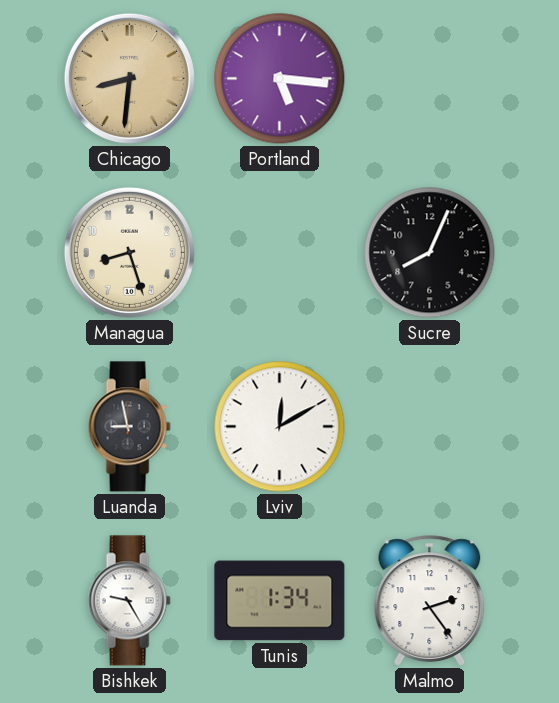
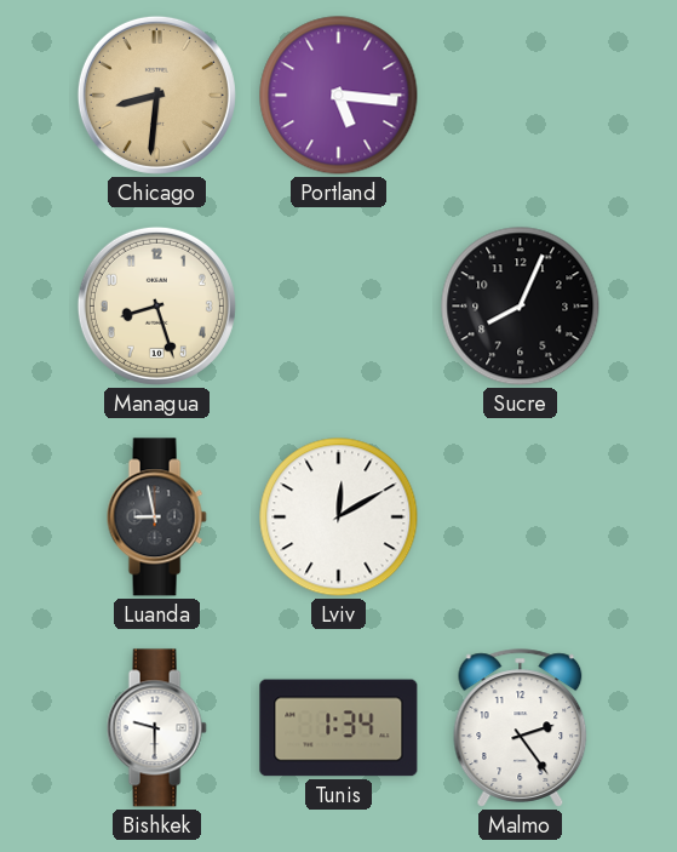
Bishkek: 9:25 -> 9:30 (156, 728)
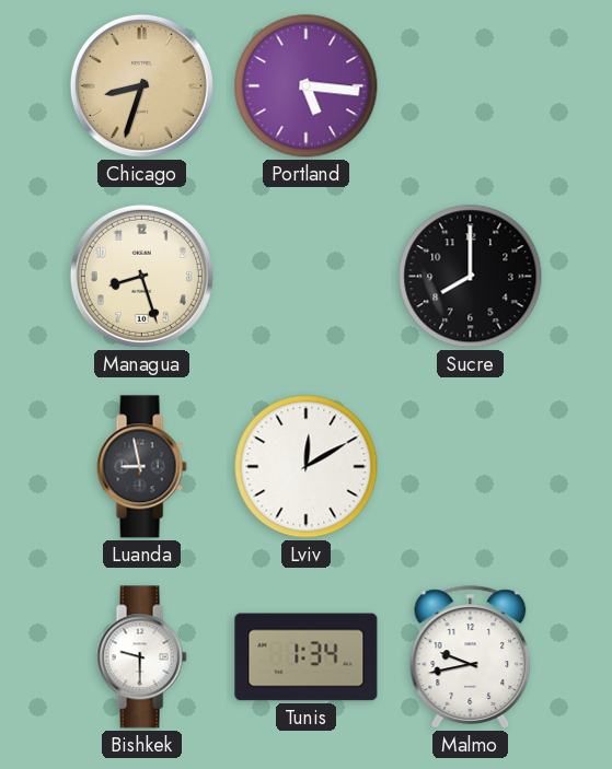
Chicago: 8:31 -> 8:33 (141, 85)
Sucre: 8:04 -> 8:00 (471, 277)
Malmo: 2:24 -> 9:43 (471, 657)
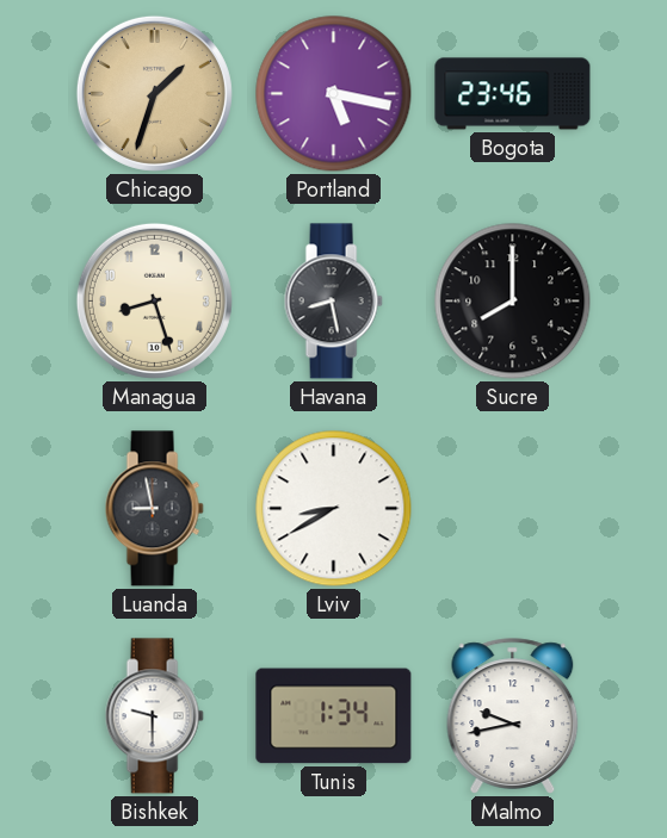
Chicago: 8:33 -> 1:33 (154, 93)
Portland: 5:16 -> 5:17 (334, 94)
Bogota: none -> 23:46 (513, 94)
Havana: none -> 8:28 (333, 302)
Lviv: 12:10 -> 8:40 (334, 509)
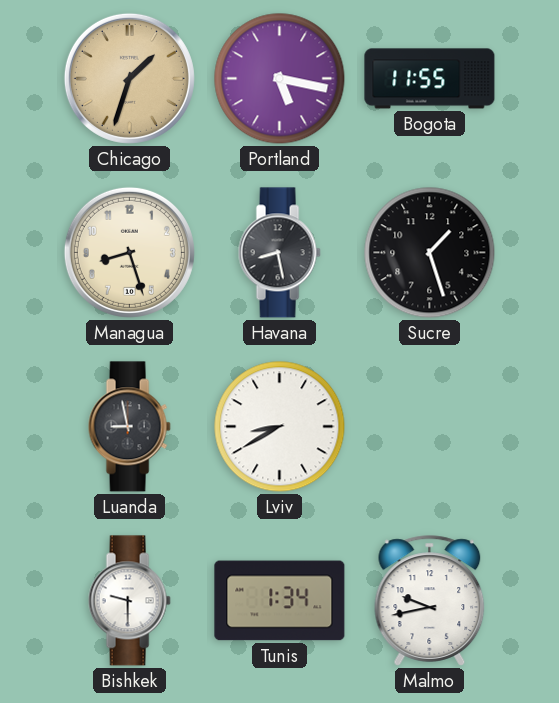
Bogota: 23:46 -> 11:55 (430, 79)
Sucre: 8:00 -> 1:27 (430, 253)
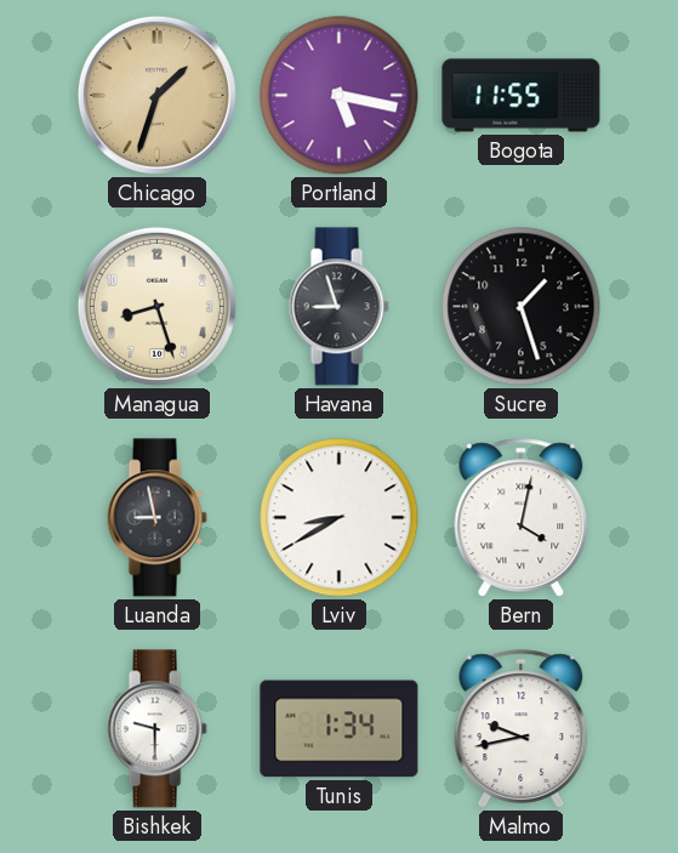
Havana: 8:28 -> 8:57 (338, 307)
Bern: none -> 4:02 (522, 518)
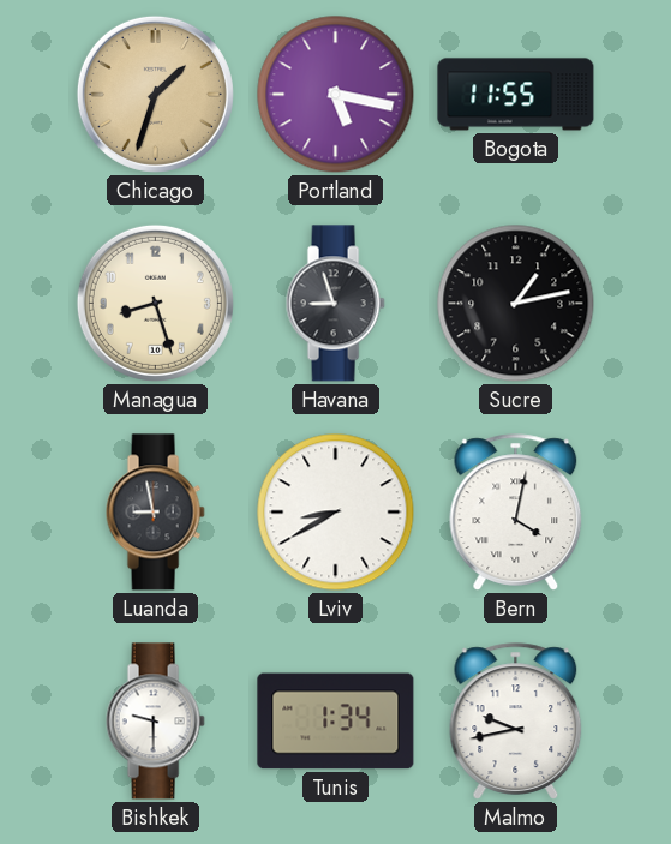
Sucre: 1:27 -> 1:13 (516, 304)
